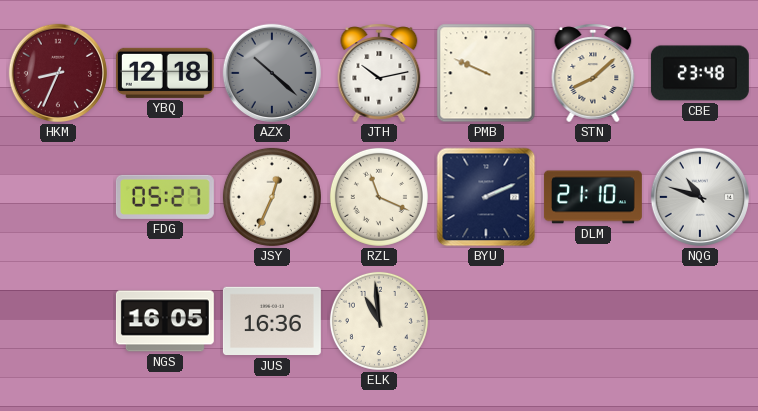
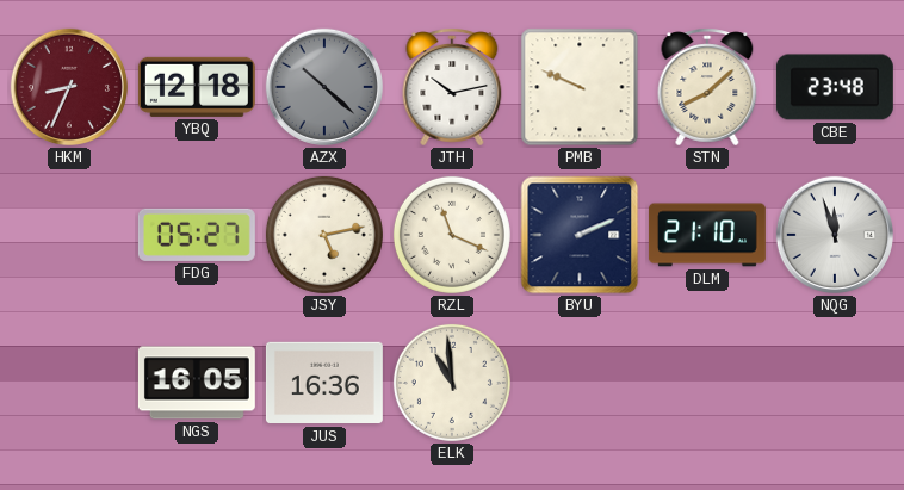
JSY: 12:34 -> 5:13 (324, 235)
NQG: 10:48 -> 11:57 (835, 235)
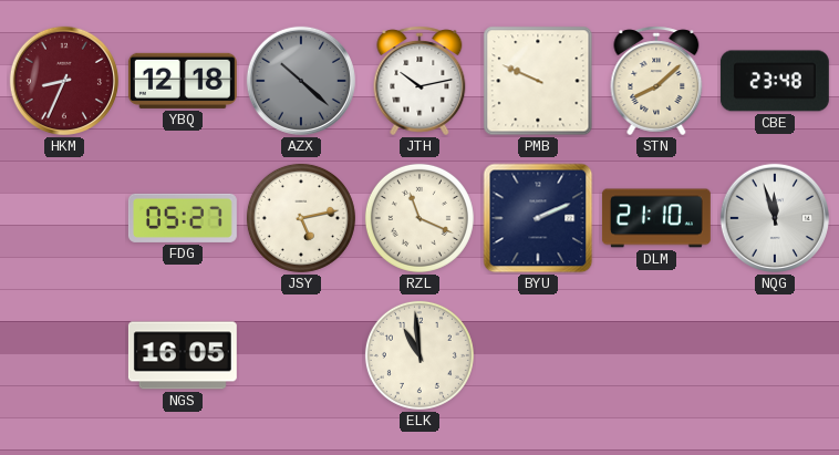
JUS: 16:36 -> none (324, 383)
